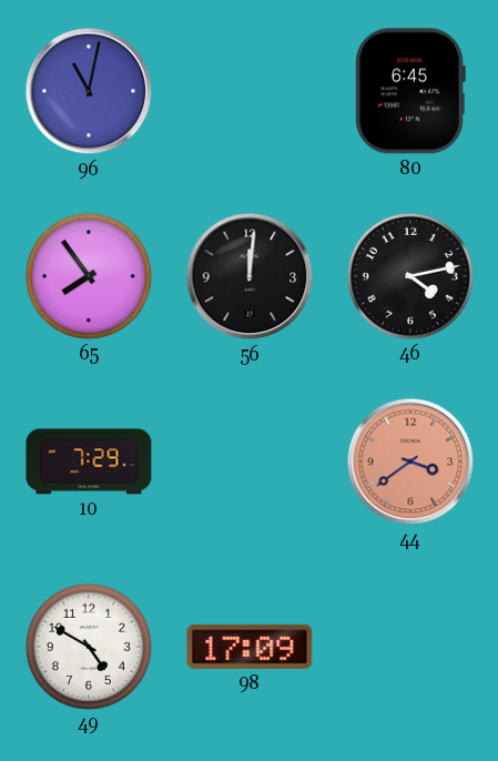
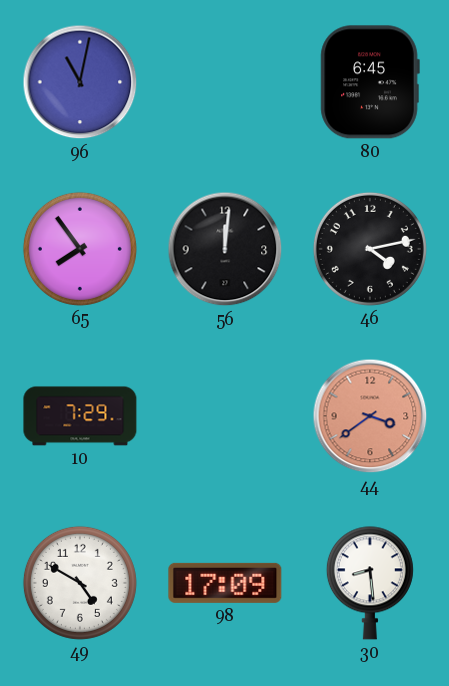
30: none -> 8:29 (370, 583)
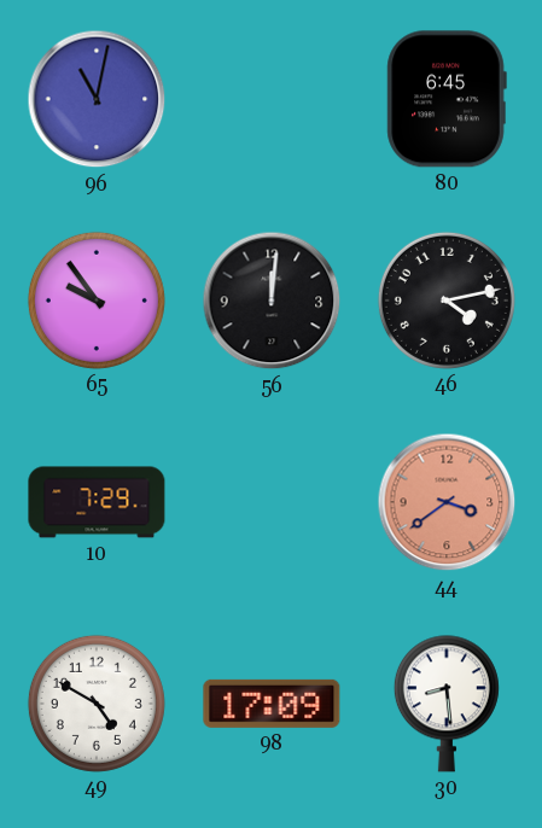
65: 7:54 -> 9:54 (97, 301)
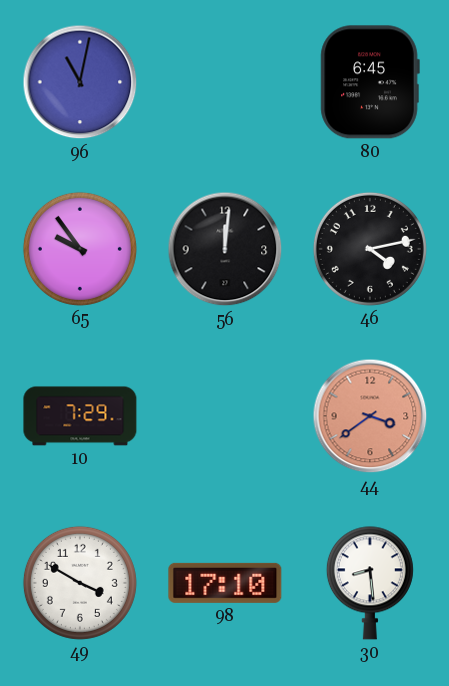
49: 4:50 -> 3:50 (80, 583)
98: 17:09 -> 17:10 (225, 583)
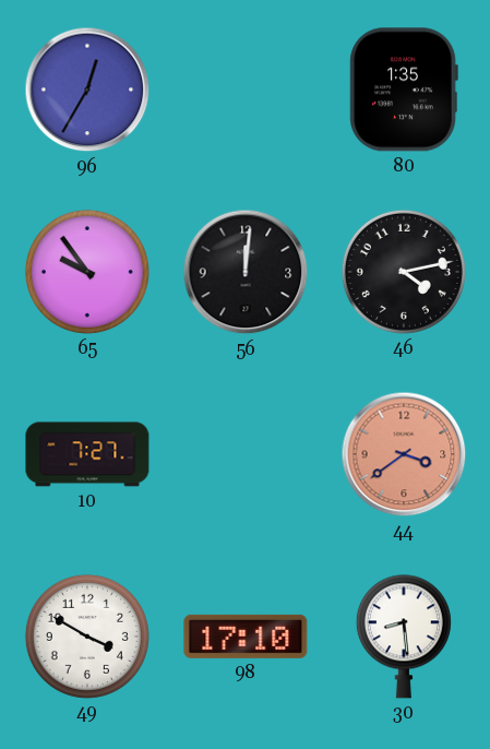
96: 11:02 -> 12:35 (87, 90)
80: 6:45 -> 1:35 (404, 90)
10: 7:29 -> 7:27 (87, 454)
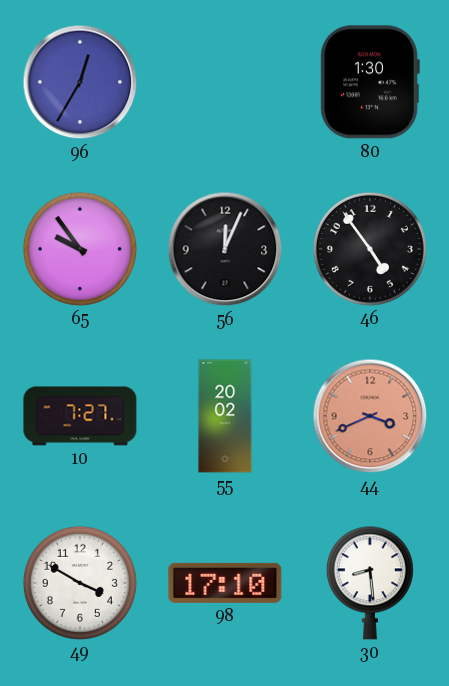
80: 1:35 -> 1:30 (370, 82)
56: 12:01 -> 12:04 (225, 249)
46: 4:13 -> 4:54 (370, 249)
55: none -> 20:02 (225, 416)
44: 3:39 -> 3:41 (370, 416)
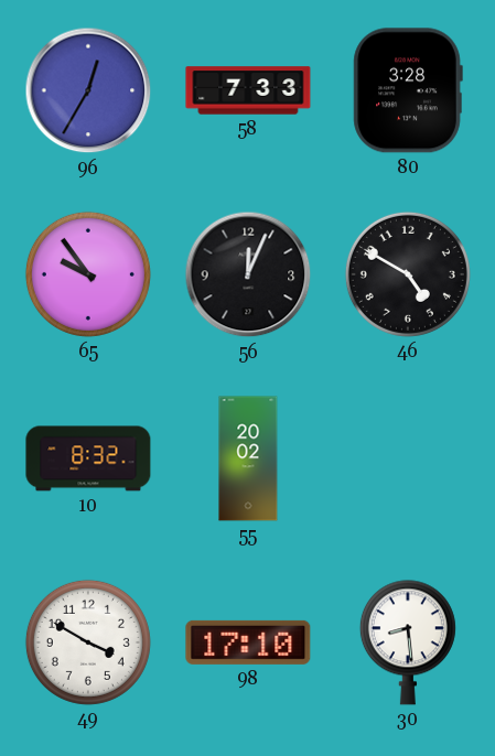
58: none -> 7:33 (248, 90)
80: 1:30 -> 3:28 (408, 90)
46: 4:54 -> 4:50 (408, 274)
10: 7:27 -> 8:32 (88, 458)
44: 3:41 -> none (370, 416)
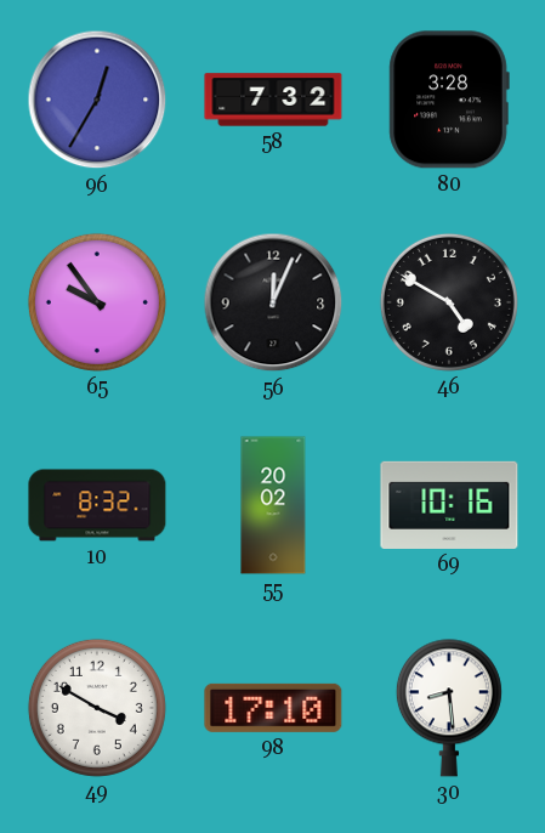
58: 7:33 -> 7:32 (273, 100)
69: none -> 10:16 (449, 505)
